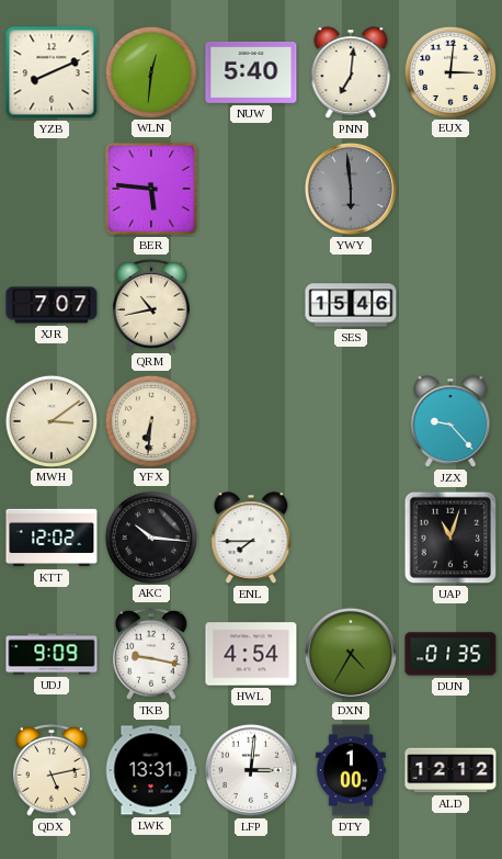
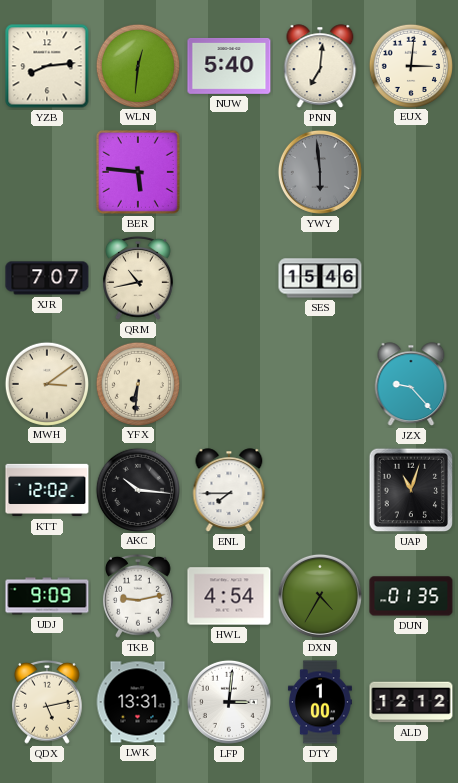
YZB: 8:11 -> 8:14 (47, 66)
TKB: 9:17 -> 9:13 (139, 596)
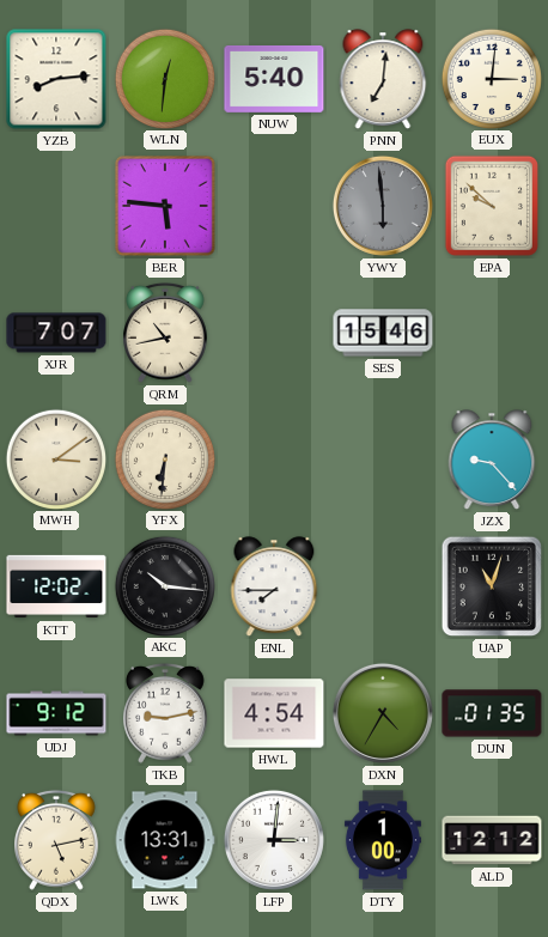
EPA: none -> 9:52 (492, 206)
UDJ: 9:09 -> 9:12 (56, 713)
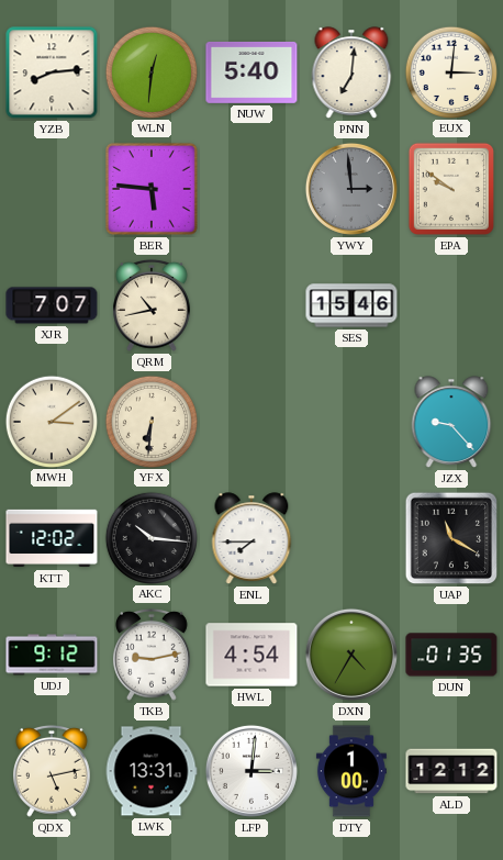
YWY: 5:59 -> 2:59 (351, 189)
EPA: 9:52 -> 9:51 (451, 189)
UAP: 11:03 -> 11:20 (451, 538)
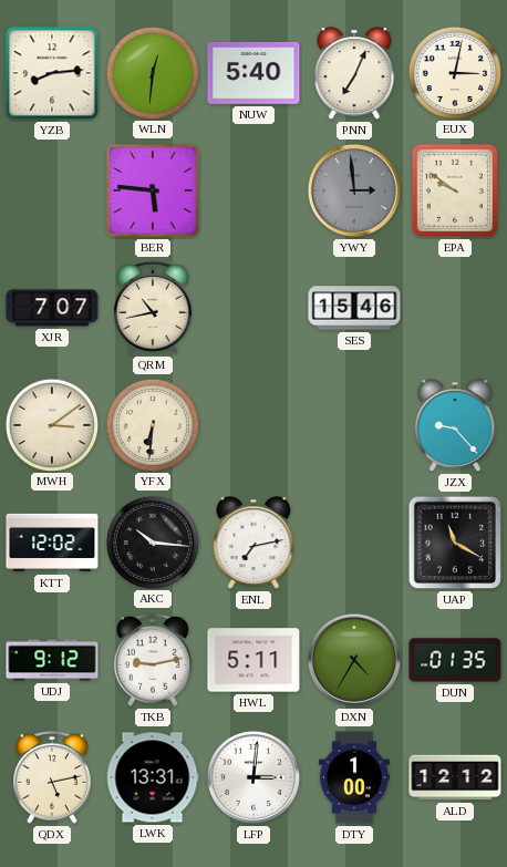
PNN: 7:01 -> 7:04 (354, 73)
EUX: 3:01 -> 3:02 (454, 72)
ENL: 7:45 -> 7:13 (253, 543)
HWL: 4:54 -> 5:11 (253, 660)
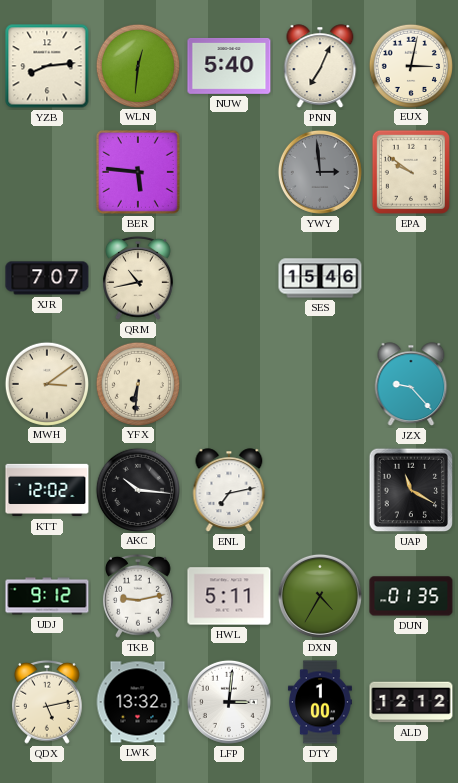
LWK: 13:31 -> 13:32 (138, 702)
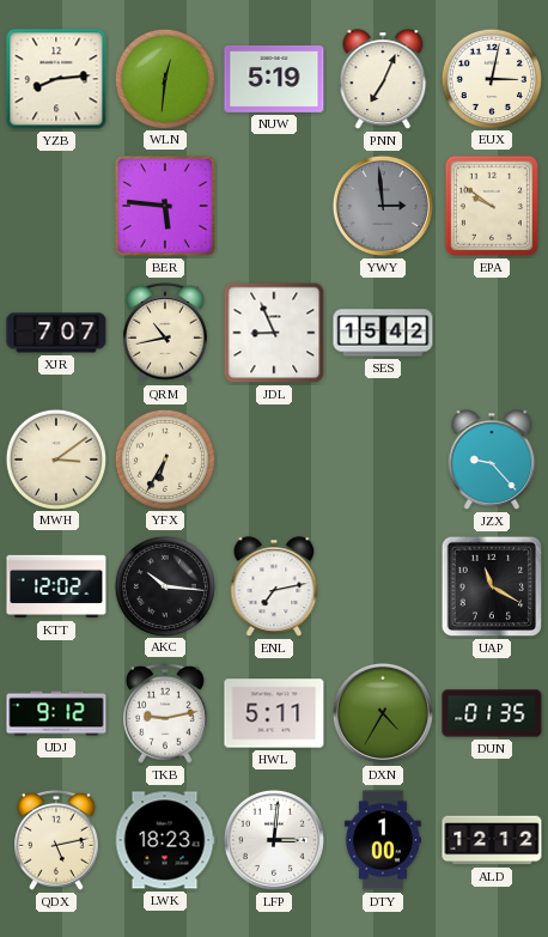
NUW: 5:40 -> 5:19 (274, 79)
JDL: none -> 8:56 (274, 333)
SES: 15:46 -> 15:42 (383, 333)
YFX: 6:31 -> 6:35 (164, 458)
LWK: 13:32 -> 18:23 (165, 840)
